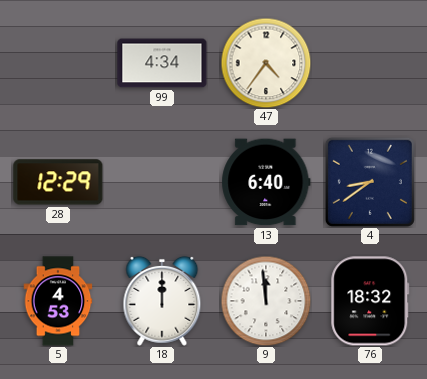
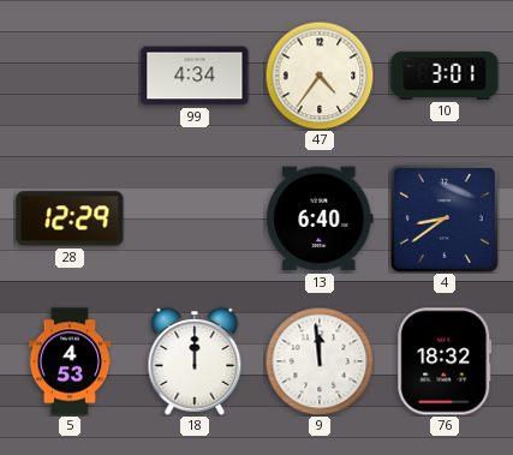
10: none -> 3:01 (445, 76)
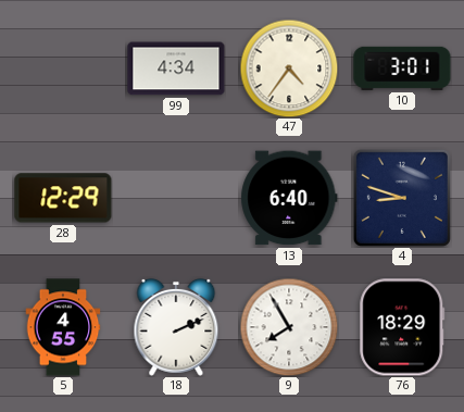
4: 8:39 -> 8:48 (402, 198)
5: 4:53 -> 4:55 (63, 327)
18: 12:00 -> 2:11 (176, 327)
9: 11:59 -> 7:55 (289, 327)
76: 18:32 -> 18:29 (402, 327)
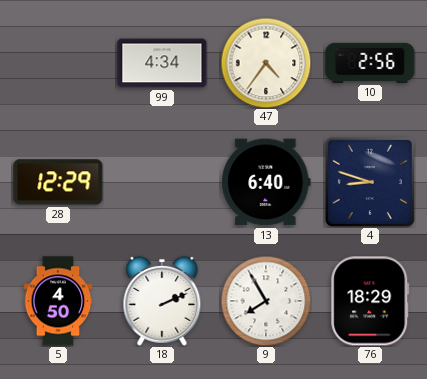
10: 3:01 -> 2:56 (370, 63)
5: 4:55 -> 4:50 (58, 301)
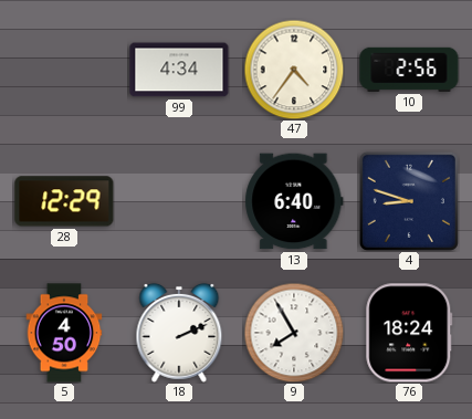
76: 18:29 -> 18:24 (409, 333)
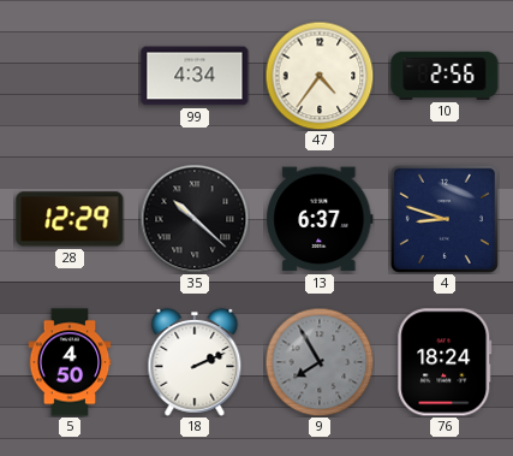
35: none -> 10:22 (195, 219)
13: 6:40 -> 6:37 (320, 219)
9 dial: white -> grey (320, 362)
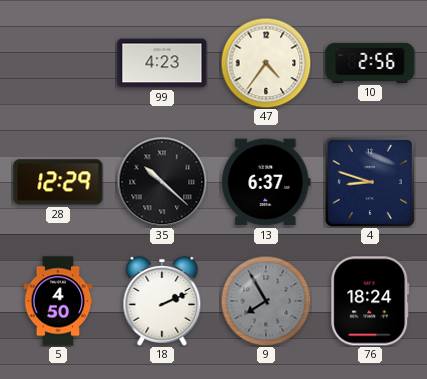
99: 4:34 -> 4:23 (162, 63)
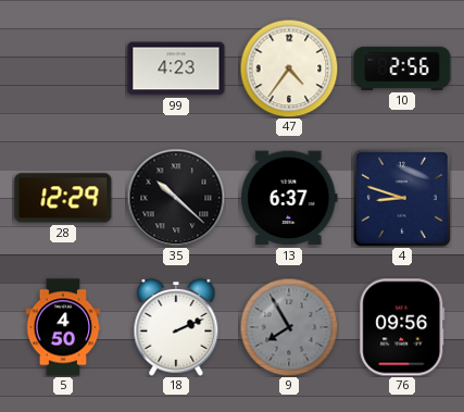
76: 18:24 -> 09:56 (402, 327)
